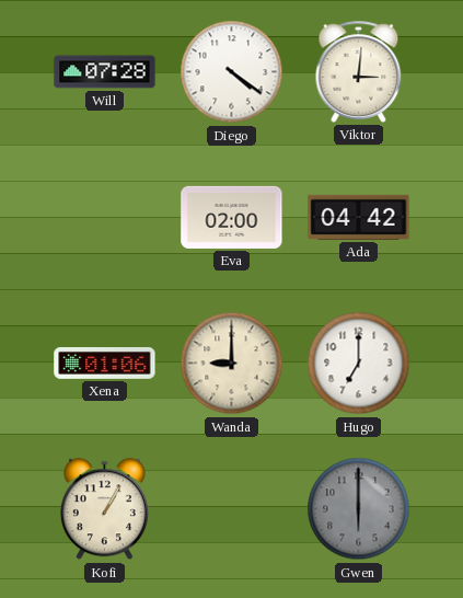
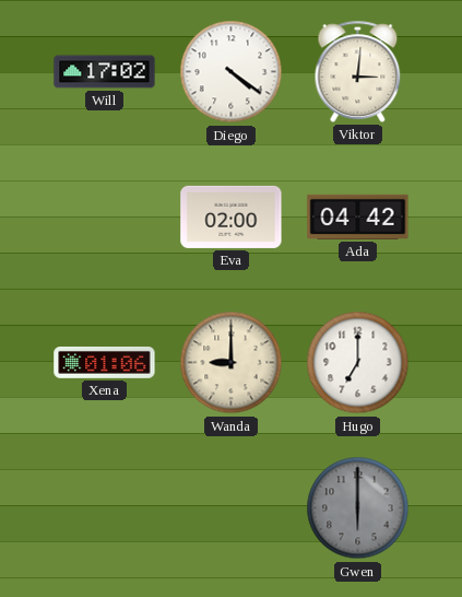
Will: 07:28 -> 17:02 (105, 72)
Kofi: 1:05 -> none (104, 509)
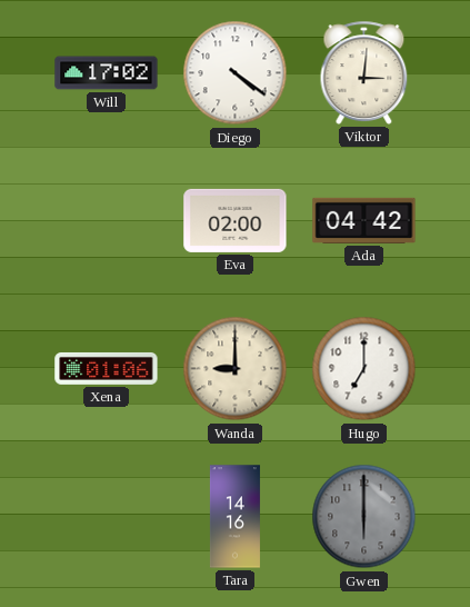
Tara: none -> 14:16 (234, 517)
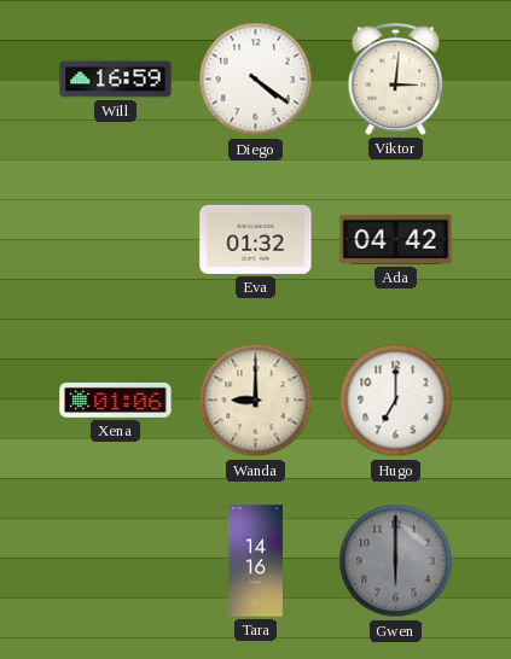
Will: 17:02 -> 16:59 (116, 80)
Eva: 02:00 -> 01:32 (256, 239)
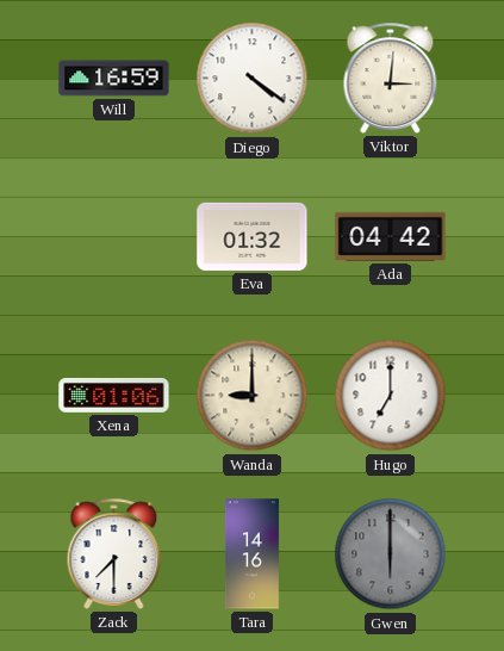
Zack: none -> 7:30 (114, 553)
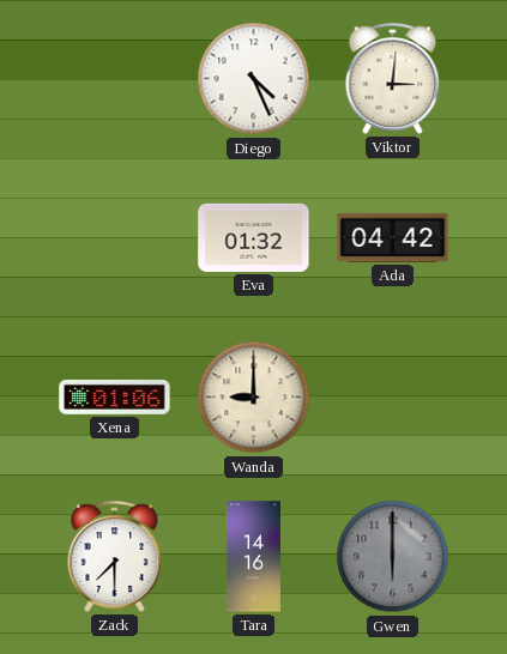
Will: 16:59 -> none (114, 79)
Diego: 4:21 -> 4:26 (254, 79)
Hugo: 7:00 -> none (391, 396)
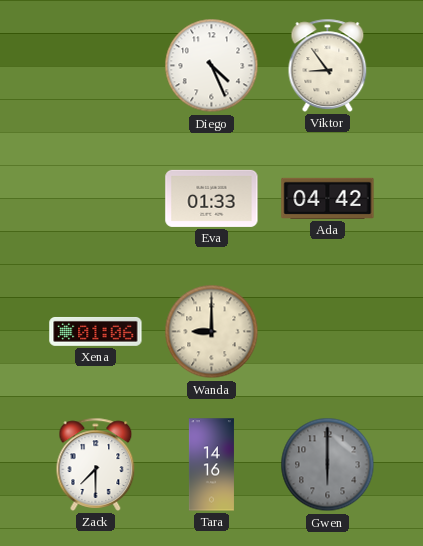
Viktor: 3:01 -> 8:54 (328, 65)
Eva: 01:32 -> 01:33 (212, 198)
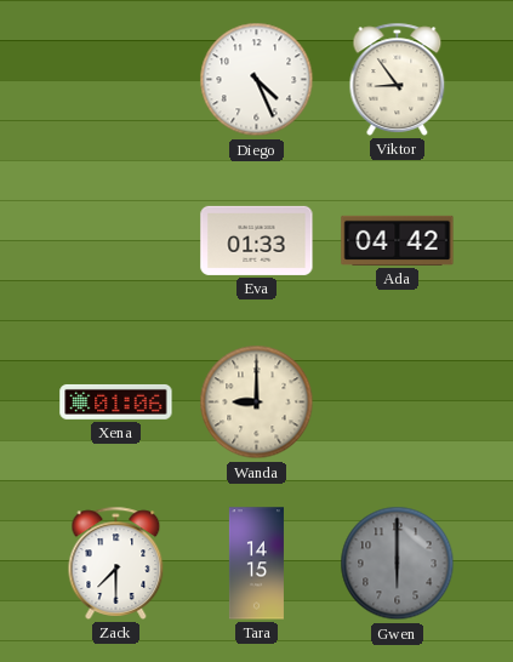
Tara: 14:16 -> 14:15 (256, 564)
